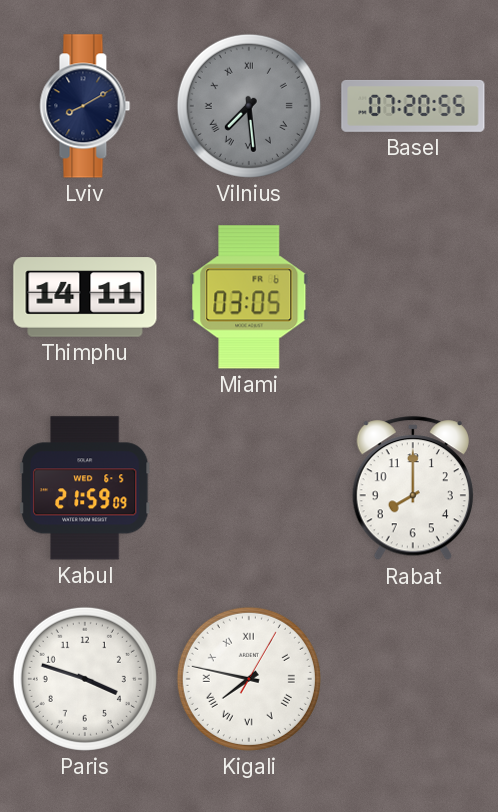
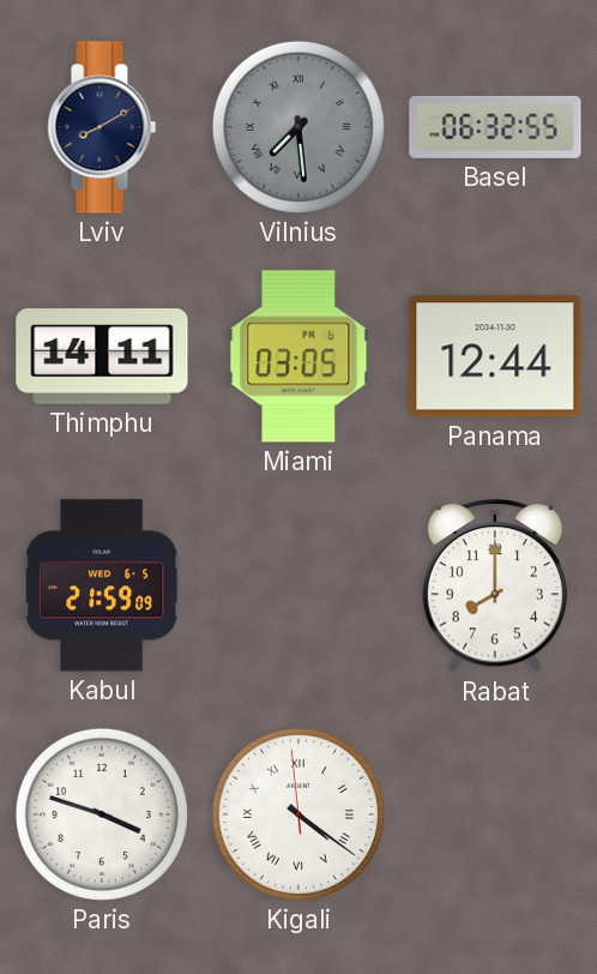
Basel: 07:20 -> 06:32 (495, 127)
Panama: none -> 12:44 (495, 356)
Kigali: 7:47 -> 4:20 (298, 814)
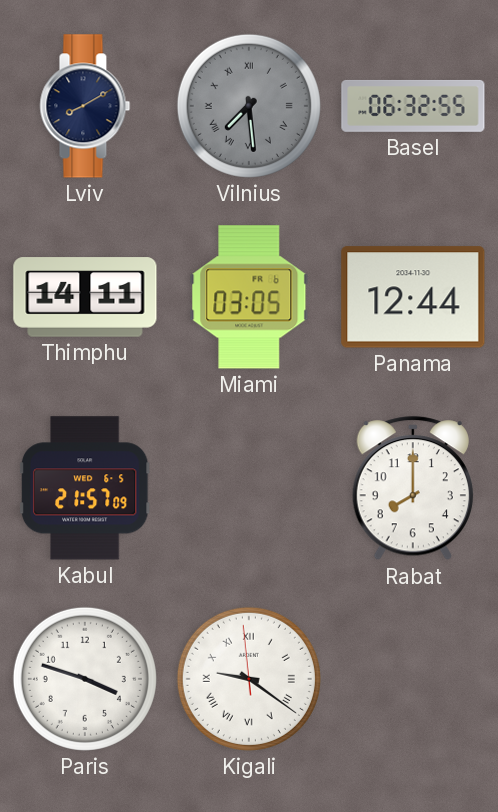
Kabul: 21:59 -> 21:57 (85, 488)
Kigali: 4:20 -> 9:20 (249, 679)
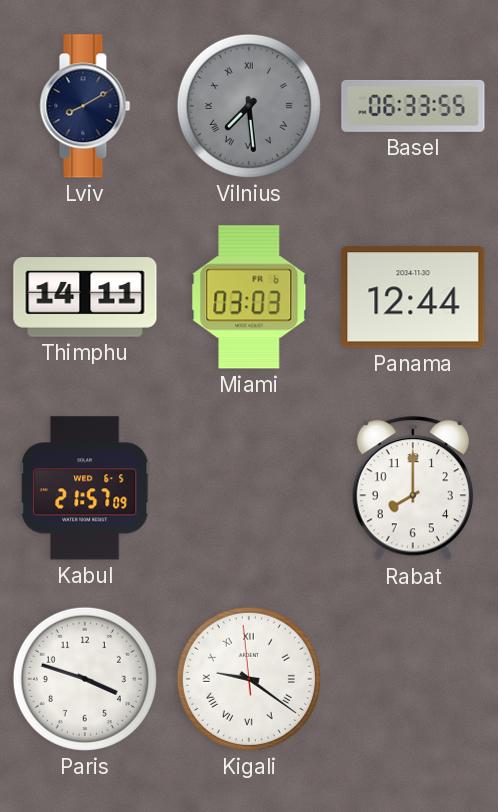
Basel: 06:32 -> 06:33 (413, 106)
Miami: 03:05 -> 03:03 (249, 297)
